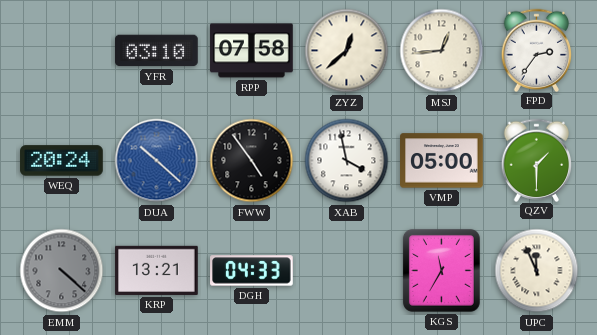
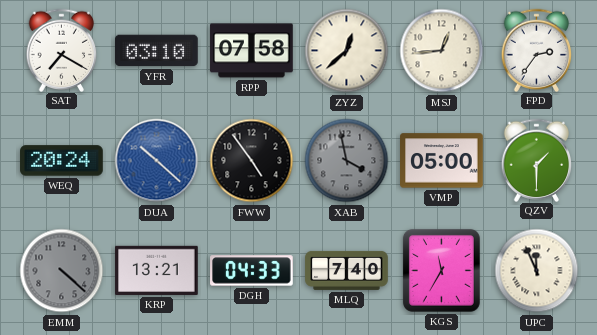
SAT: none -> 7:20 (62, 50)
XAB dial: white -> grey (347, 161)
MLQ: none -> 7:40 (347, 270)
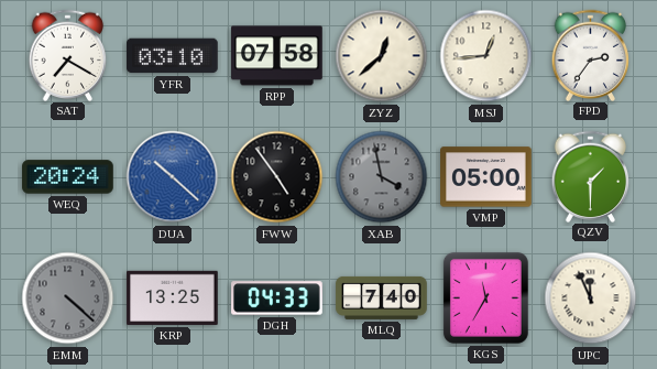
KRP: 13:21 -> 13:25 (173, 297)
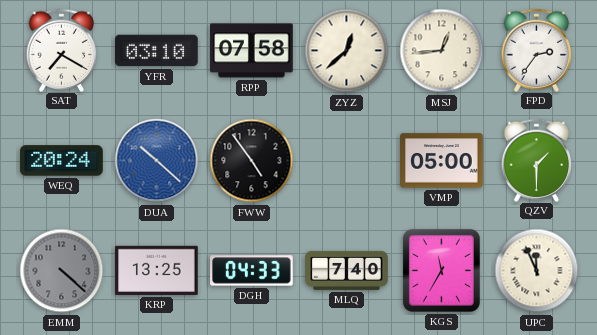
XAB: 3:58 -> none (382, 177)
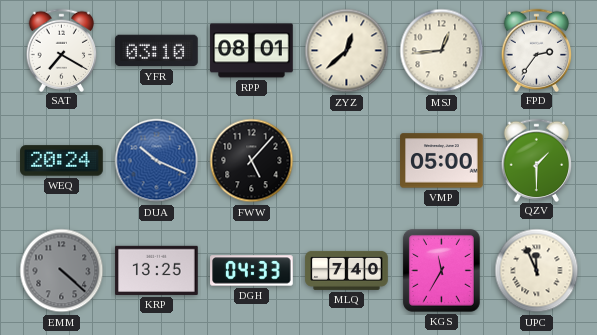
RPP: 07:58 -> 08:01 (252, 51)
DUA: 10:22 -> 10:19 (157, 161)
FWW: 4:54 -> 5:07 (252, 161)
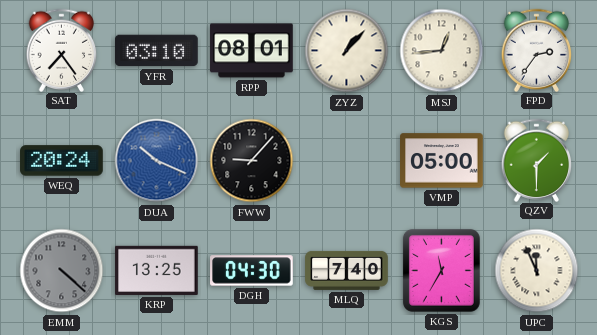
SAT: 7:20 -> 7:24 (62, 50)
ZYZ: 12:38 -> 1:07 (347, 51)
FWW: 5:07 -> 9:07 (252, 161)
DGH: 04:33 -> 04:30 (252, 271)
